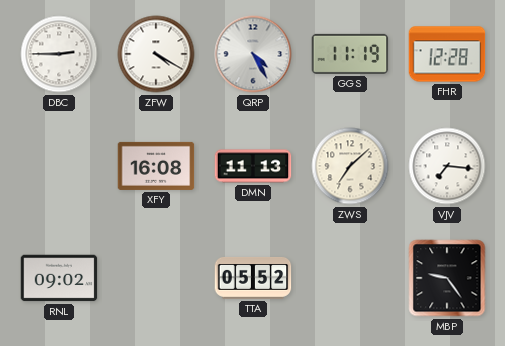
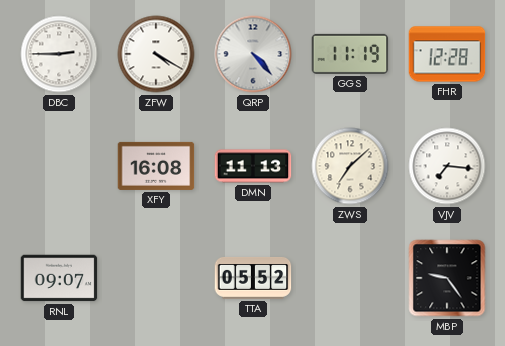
QRP: 4:25 -> 4:23 (253, 54)
RNL: 09:02 -> 09:07 (59, 278)
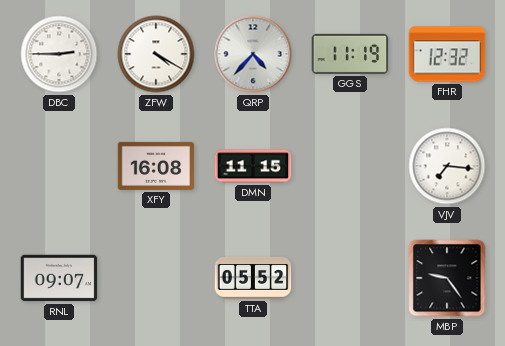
QRP: 4:23 -> 4:37 (253, 54)
FHR: 12:28 -> 12:32 (447, 54)
DMN: 11:13 -> 11:15 (253, 166)
ZWS: 7:08 -> none (350, 166)
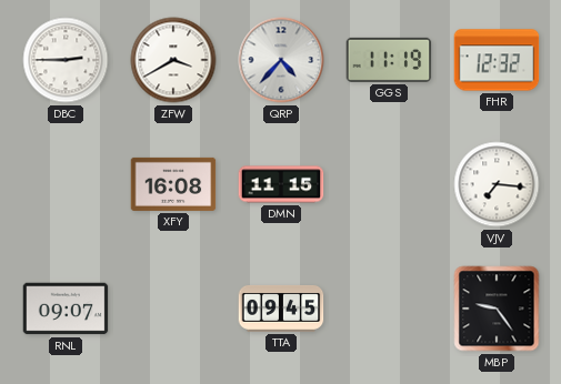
ZFW: 4:20 -> 3:40 (173, 60)
TTA: 05:52 -> 09:45 (281, 309)
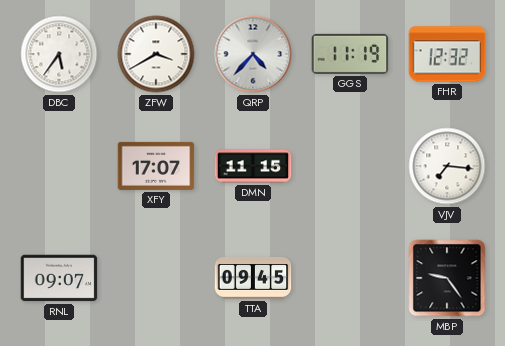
DBC: 2:45 -> 5:36 (59, 54)
XFY: 16:08 -> 17:07 (156, 166)
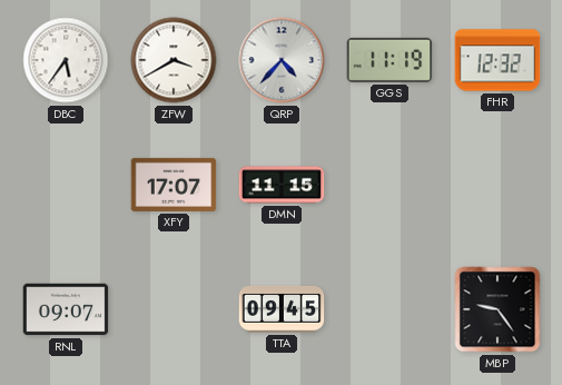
VJV: 7:16 -> none (447, 166)
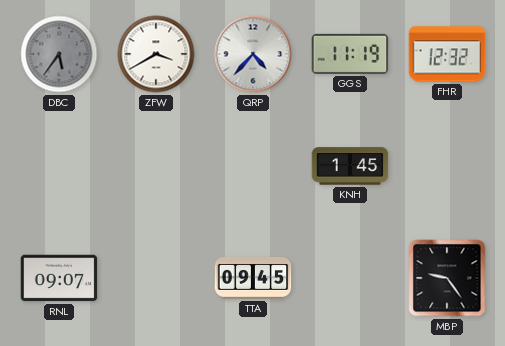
DBC dial: white -> grey (59, 54)
XFY: 17:07 -> none (174, 185)
DMN: 11:15 -> none (282, 185)
KNH: none -> 1:45 (350, 166)
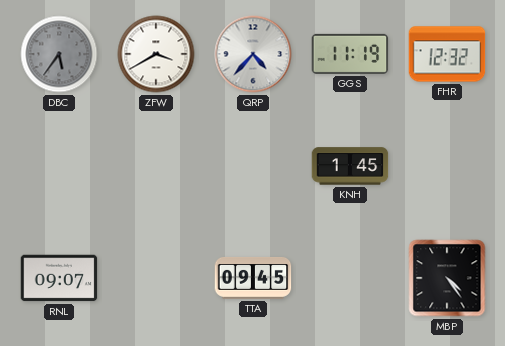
MBP: 9:24 -> 4:24 (447, 278)
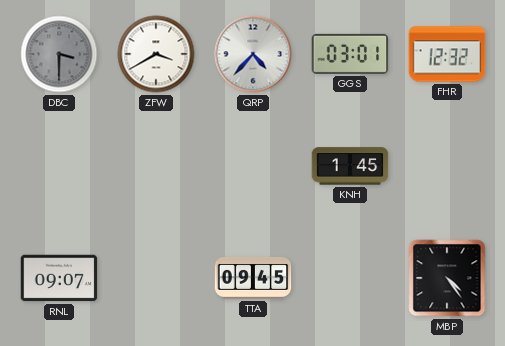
DBC: 5:36 -> 3:30 (59, 54)
GGS: 11:19 -> 03:01 (350, 54)
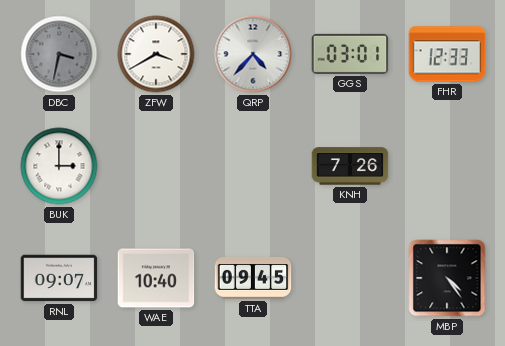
DBC: 3:30 -> 3:32 (59, 54)
FHR: 12:32 -> 12:33 (447, 54)
BUK: none -> 3:00 (59, 166)
KNH: 1:45 -> 7:26 (350, 166)
WAE: none -> 10:40 (156, 278)
